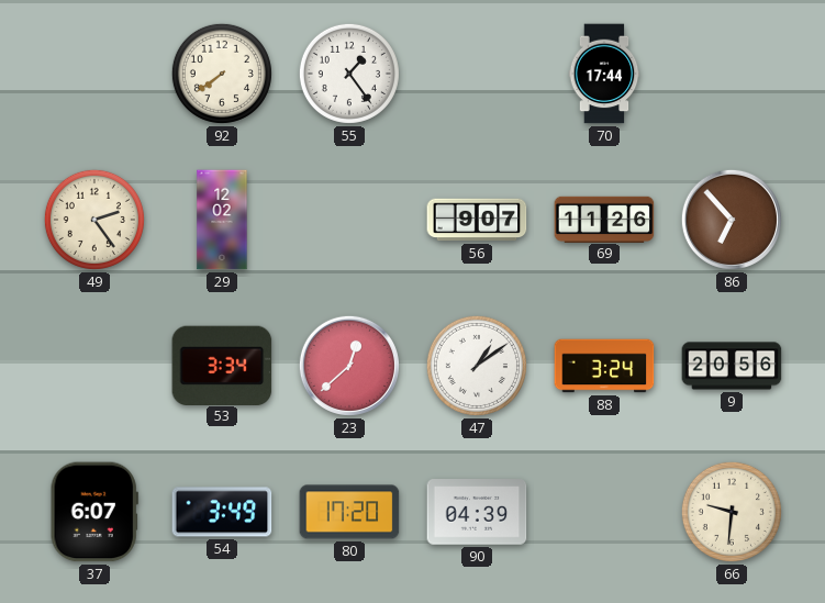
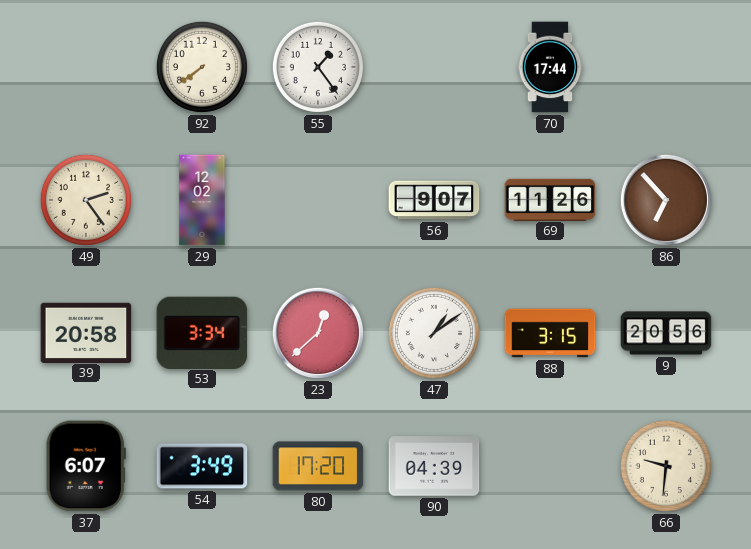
39: none -> 20:58 (86, 332)
88: 3:24 -> 3:15 (550, 333)
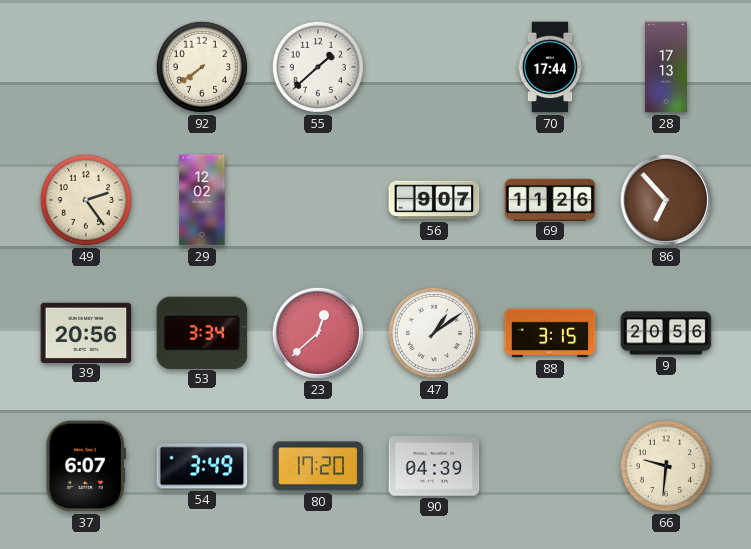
55: 1:24 -> 1:38 (318, 67)
28: none -> 17:13 (666, 67)
39: 20:58 -> 20:56 (86, 332)
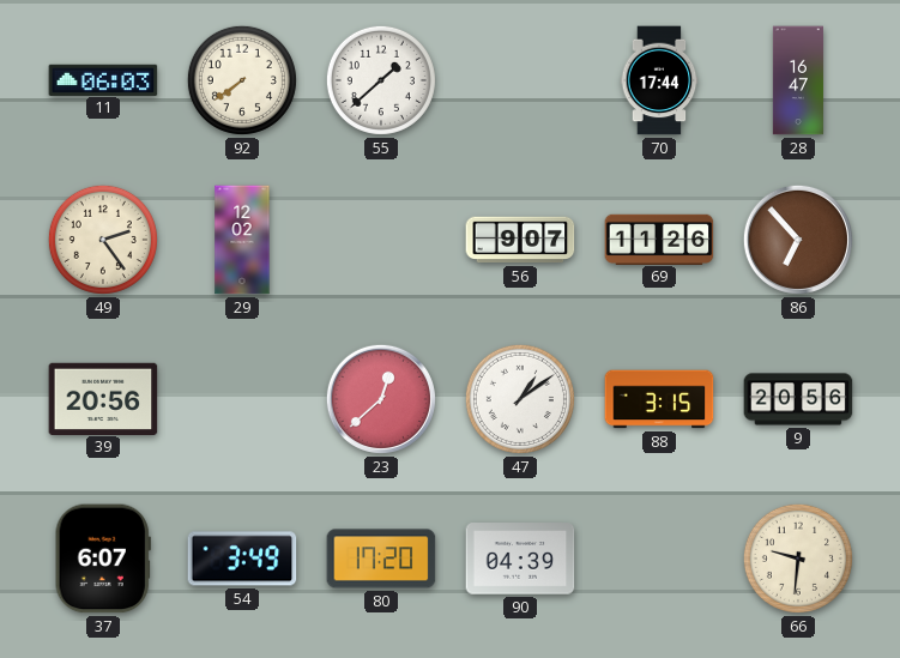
11: none -> 06:03 (103, 79)
28: 17:13 -> 16:47 (798, 80)
53: 3:34 -> none (202, 332)
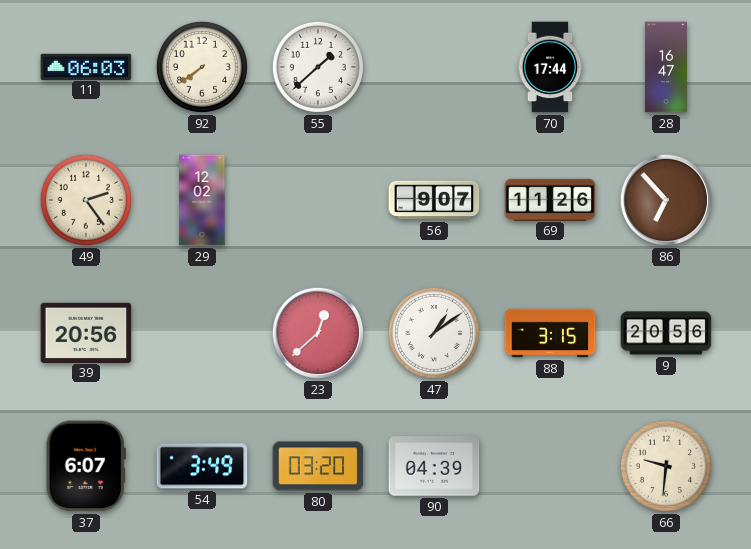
80: 17:20 -> 03:20 (318, 466)
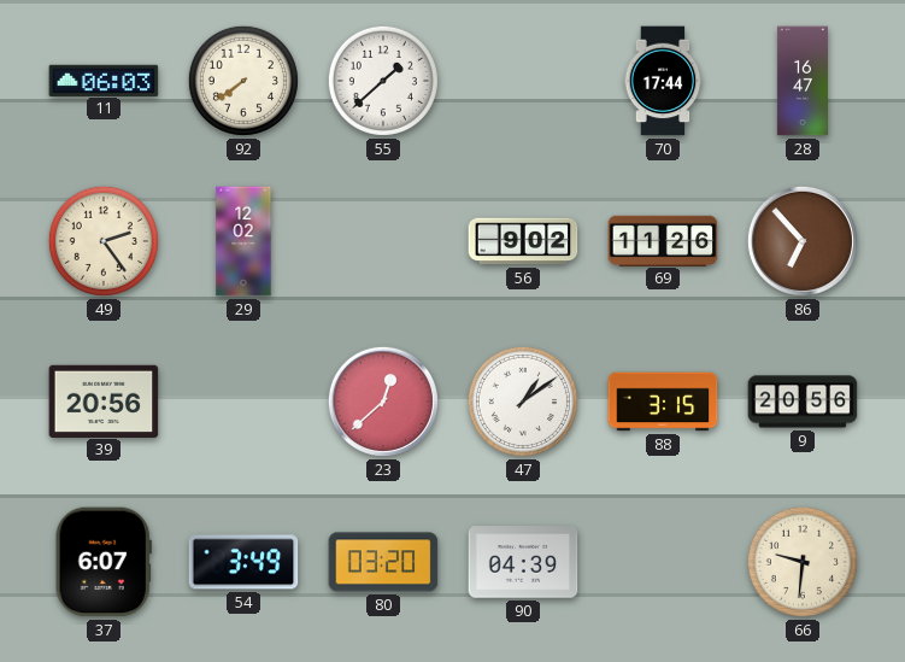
56: 9:07 -> 9:02 (523, 241)
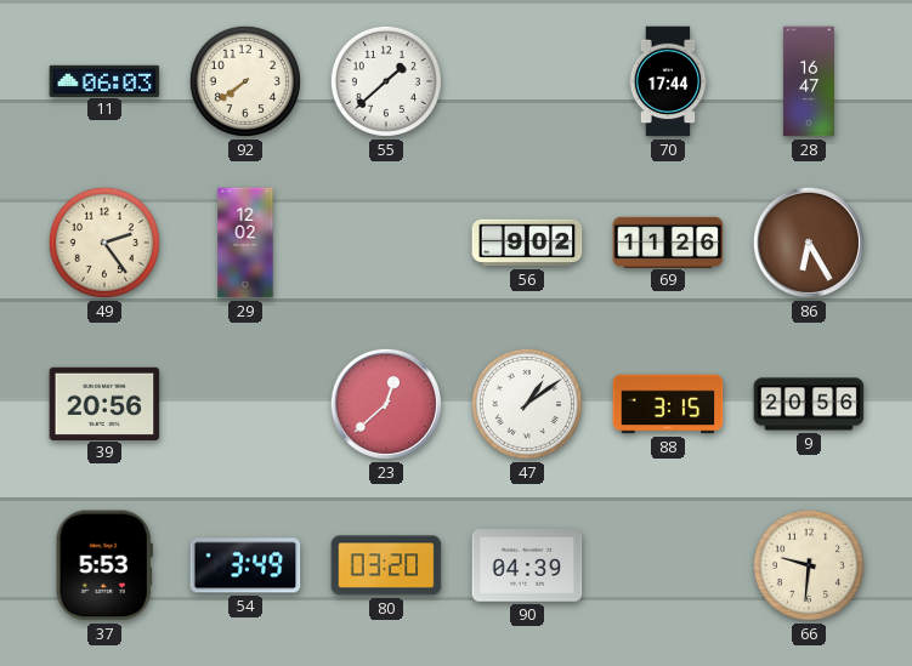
86: 6:53 -> 6:25 (809, 243)
37: 6:07 -> 5:53 (104, 565)
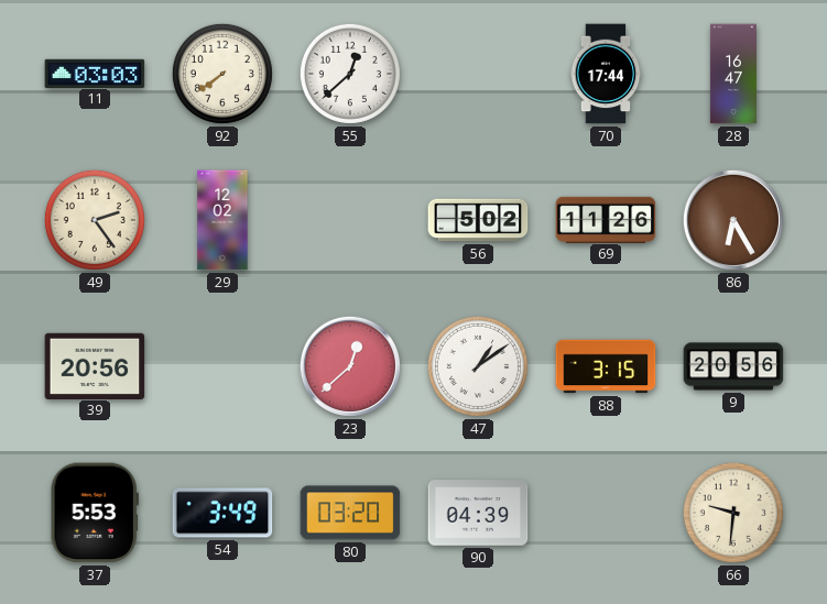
11: 06:03 -> 03:03 (95, 73)
55: 1:38 -> 12:38 (350, 74)
56: 9:02 -> 5:02 (478, 220)
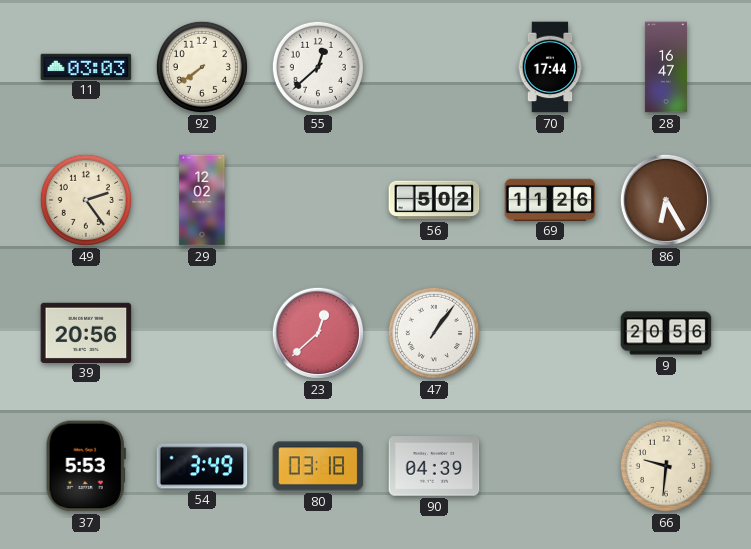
47: 1:09 -> 1:06 (434, 333)
88: 3:15 -> none (606, 366)
80: 03:20 -> 03:18 (318, 466)
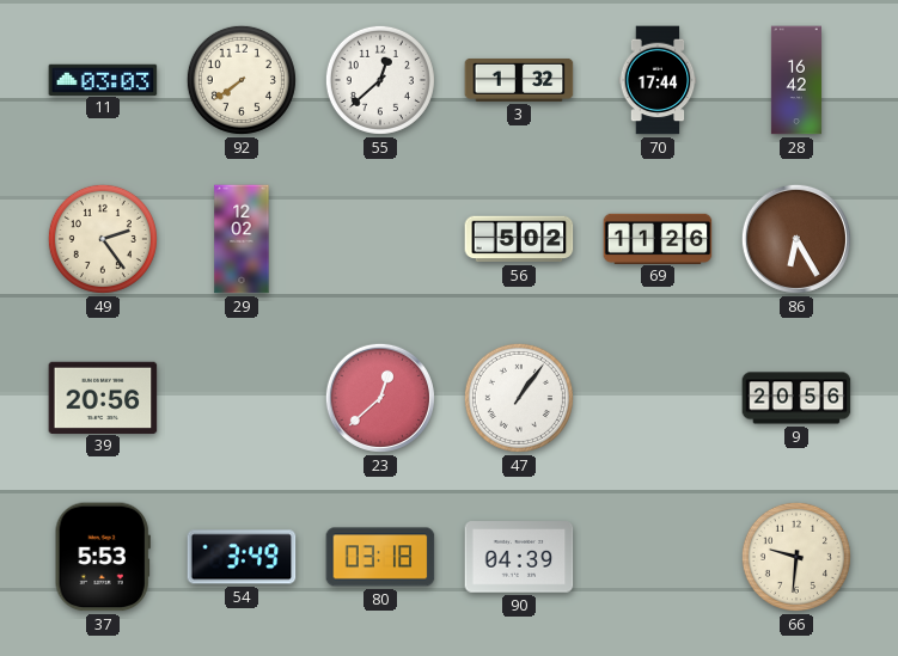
3: none -> 1:32 (519, 80)
28: 16:47 -> 16:42 (796, 80)
